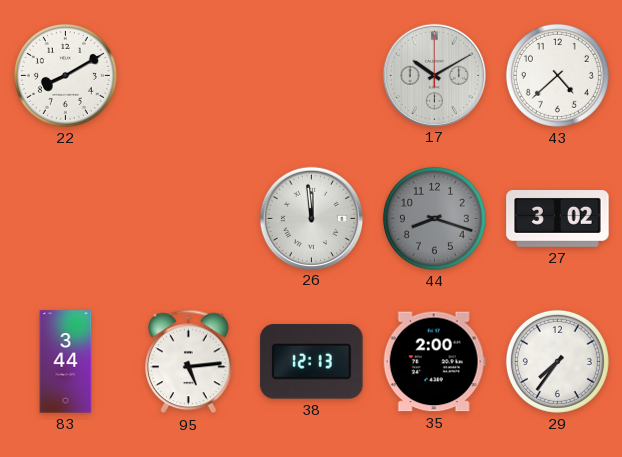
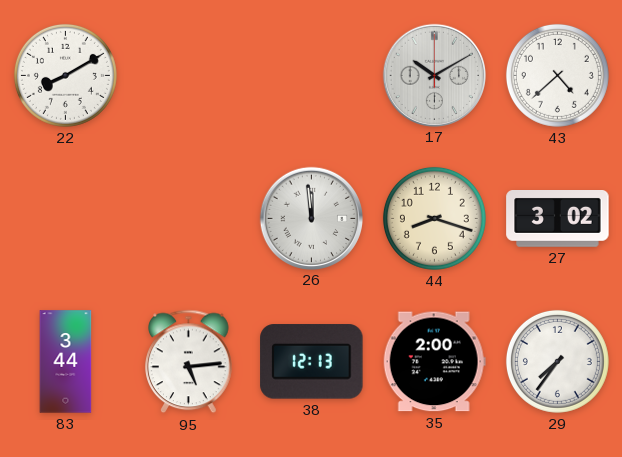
44 dial: grey -> cream (434, 218)
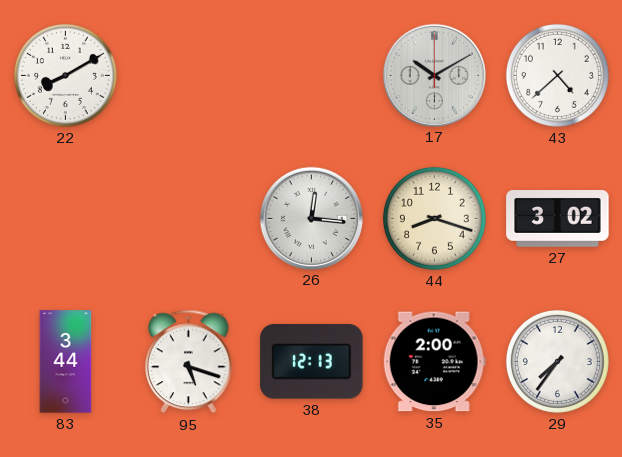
26: 11:59 -> 12:16 (311, 218)
95: 5:14 -> 5:18 (189, 362)
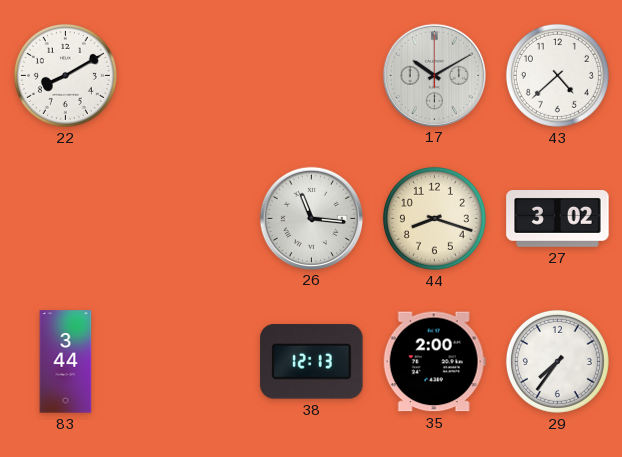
26: 12:16 -> 11:16 (311, 218)
95: 5:18 -> none (189, 362)
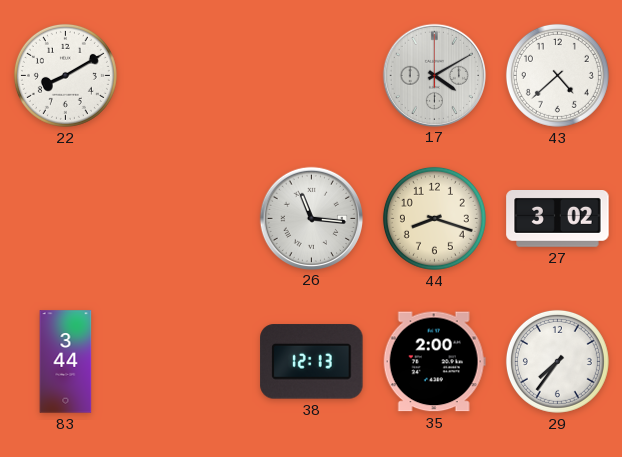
17: 10:10 -> 4:10 (434, 75)
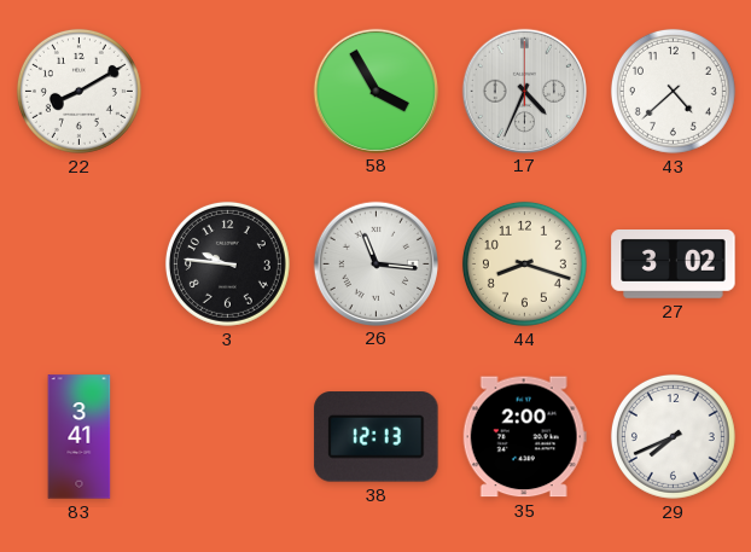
58: none -> 3:55 (375, 91)
17: 4:10 -> 4:34 (524, 91)
3: none -> 9:46 (227, 263)
83: 3:44 -> 3:41 (80, 437)
29: 7:36 -> 7:41 (673, 436)
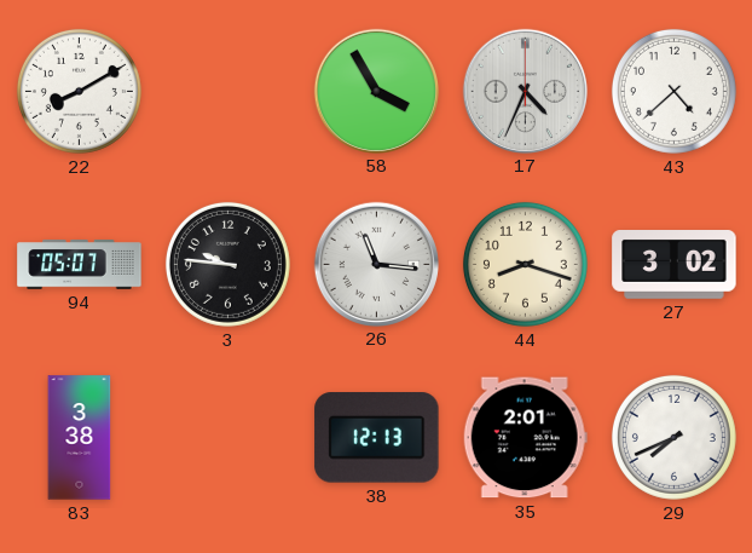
94: none -> 05:07 (80, 265)
83: 3:41 -> 3:38 (80, 438)
35: 2:00 -> 2:01 (525, 438)
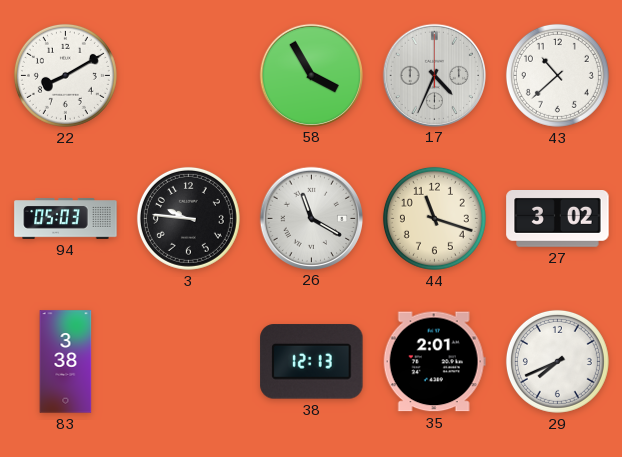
43: 4:38 -> 10:38 (557, 75)
94: 05:07 -> 05:03 (66, 219)
26: 11:16 -> 11:20 (311, 218)
44: 8:18 -> 11:18 (434, 218)
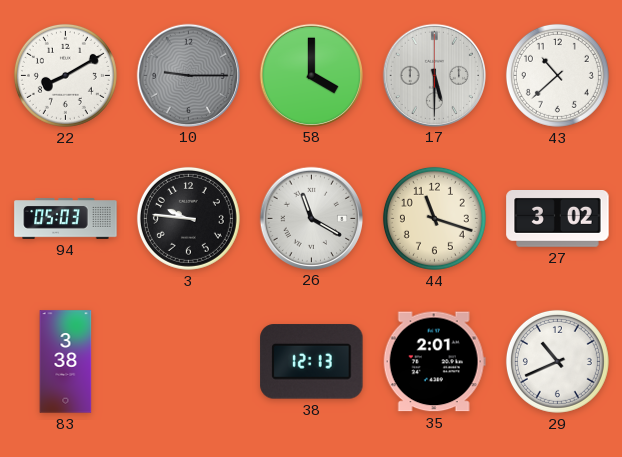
10: none -> 9:15 (188, 75)
58: 3:55 -> 4:00 (311, 75)
17: 4:34 -> 5:30 (434, 75)
29: 7:41 -> 10:41 (557, 361)
